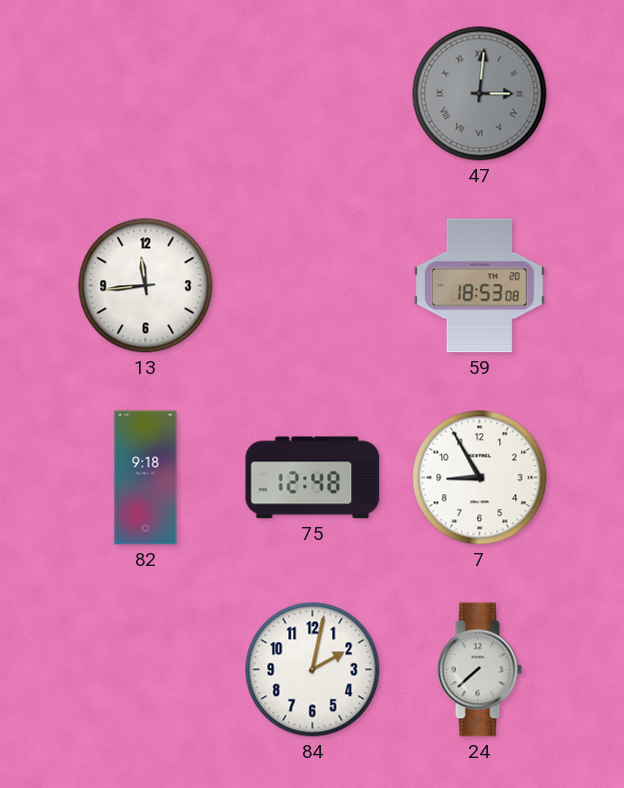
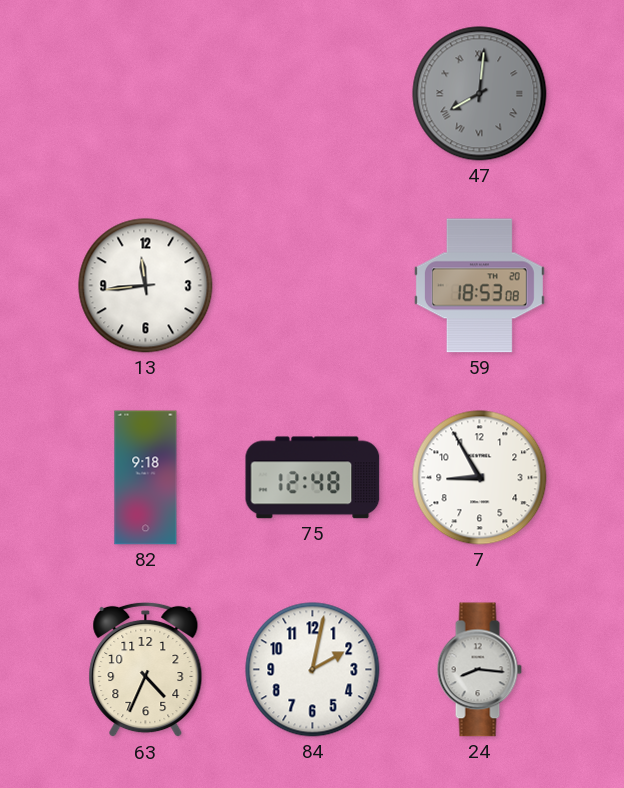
47: 3:01 -> 8:01 (480, 94)
63: none -> 4:34 (146, 670)
24: 7:38 -> 8:16 (479, 670)
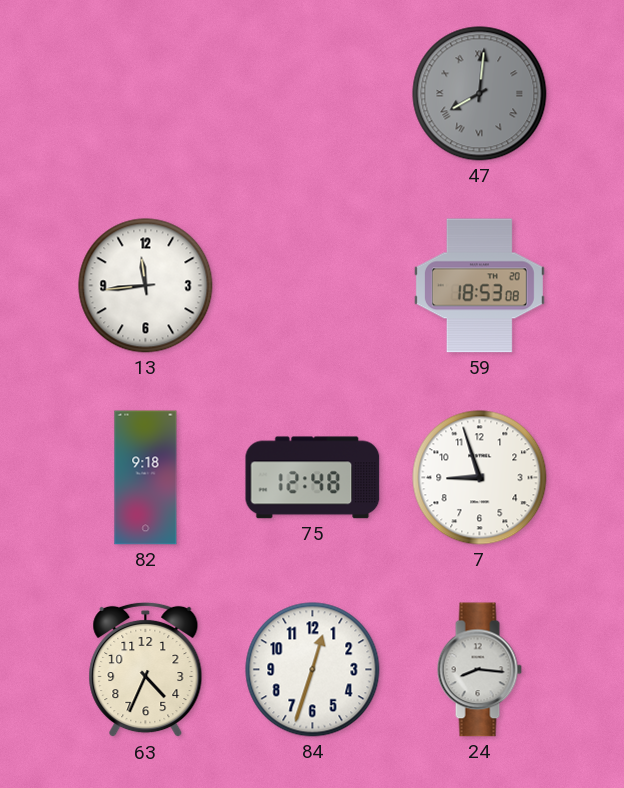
7: 8:55 -> 8:57 (480, 478)
84: 2:02 -> 12:33 (313, 670)
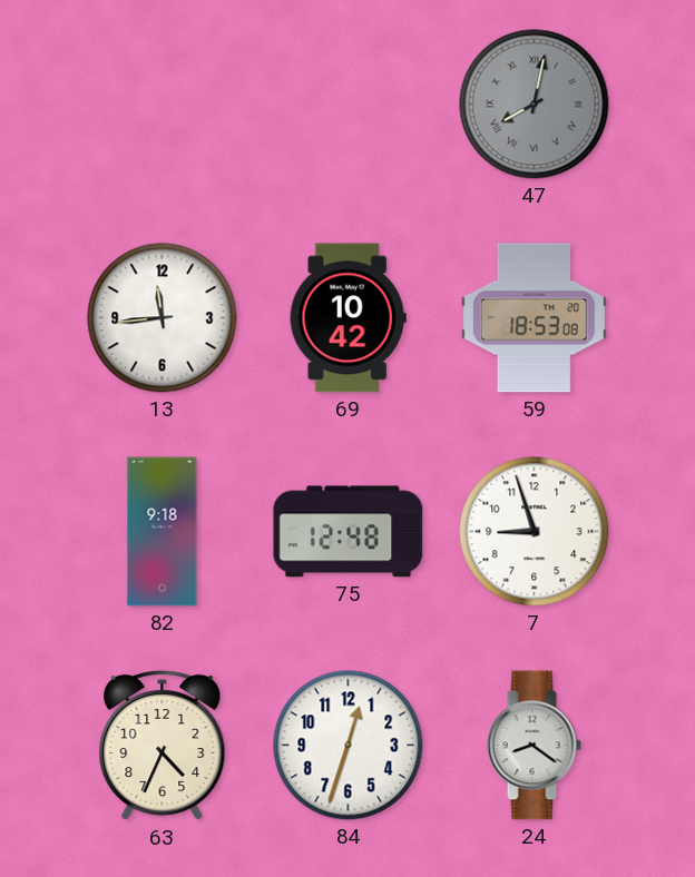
47: 8:01 -> 8:02 (535, 105)
69: none -> 10:42 (347, 318)
24: 8:16 -> 8:21 (534, 746)
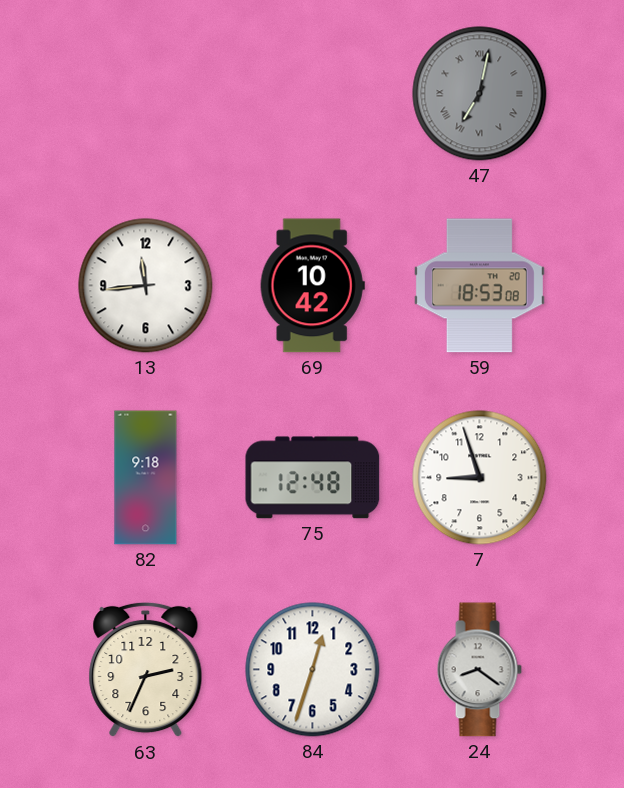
47: 8:02 -> 7:02 (480, 94)
63: 4:34 -> 2:34 (146, 670)
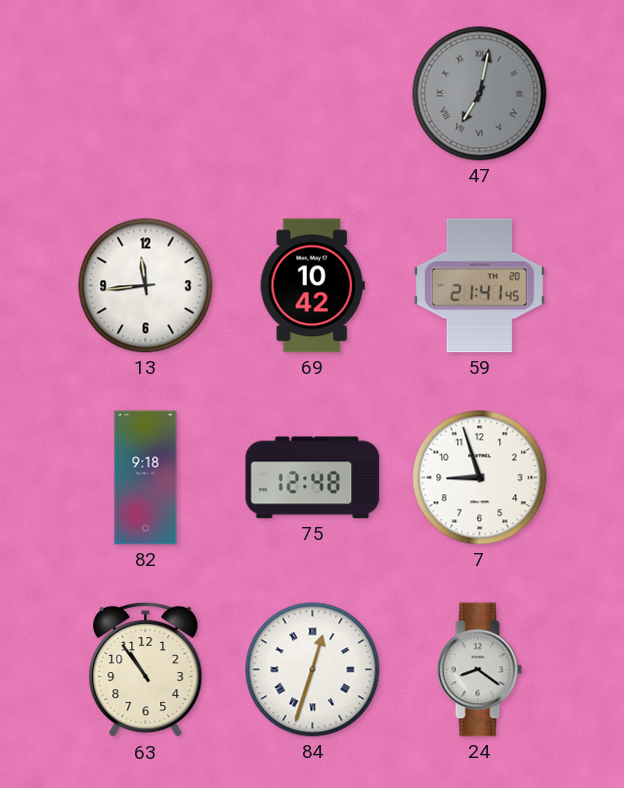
59: 18:53 -> 21:41 (479, 286)
63: 2:34 -> 10:54 (146, 670)
84 numerals: Arabic -> Roman (313, 670)
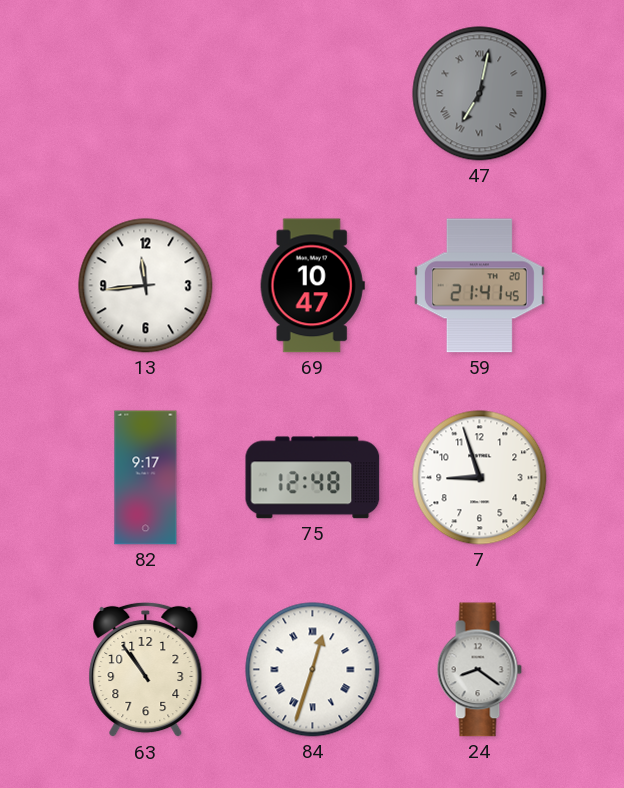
69: 10:42 -> 10:47 (312, 286)
82: 9:18 -> 9:17 (146, 478)
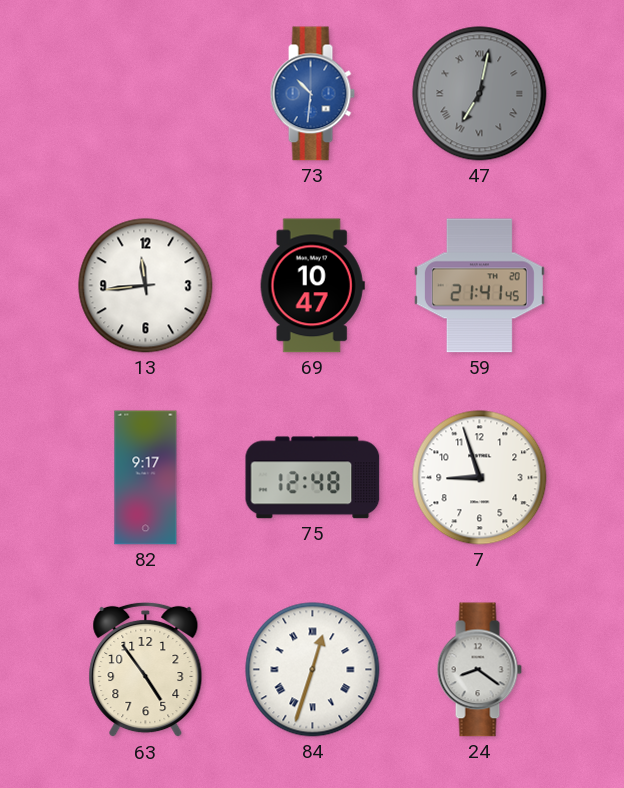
73: none -> 10:31 (312, 94)
63: 10:54 -> 4:54 (146, 670)
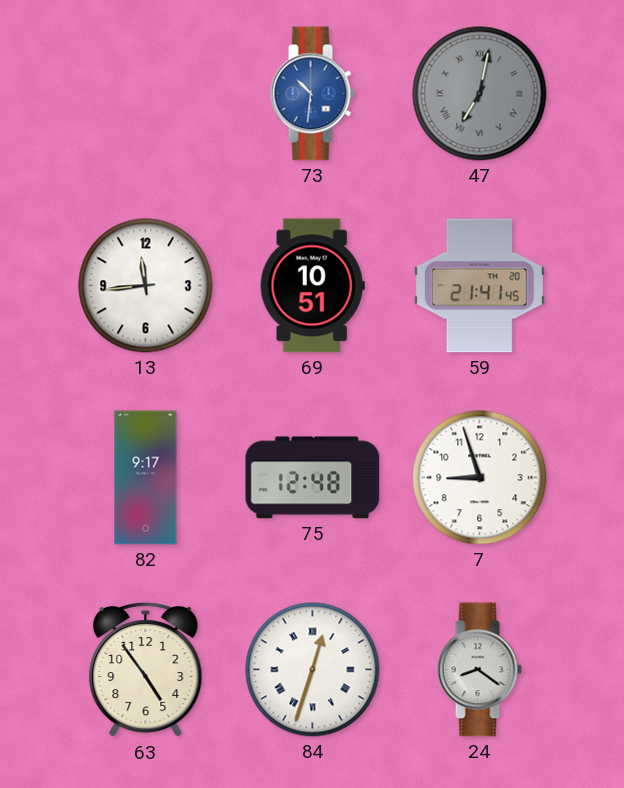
69: 10:47 -> 10:51 (312, 286)
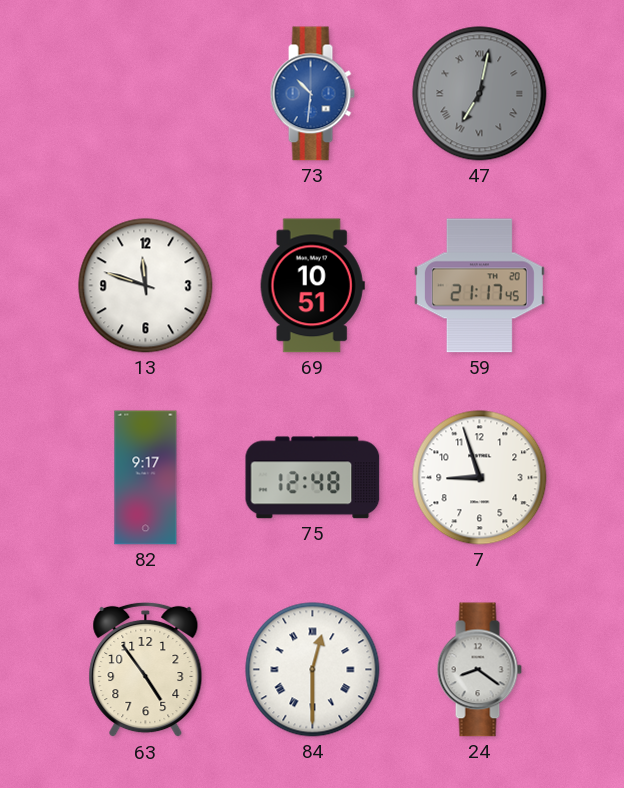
13: 11:44 -> 11:48 (146, 286)
59: 21:41 -> 21:17 (479, 286)
84: 12:33 -> 12:30 (313, 670)
